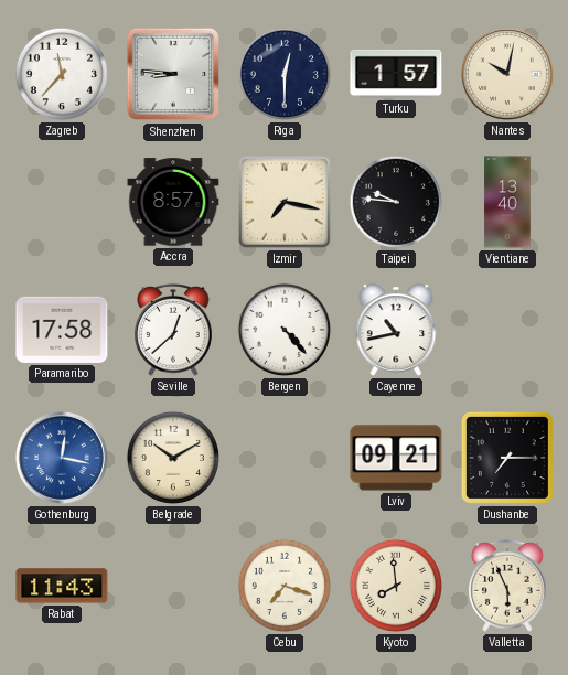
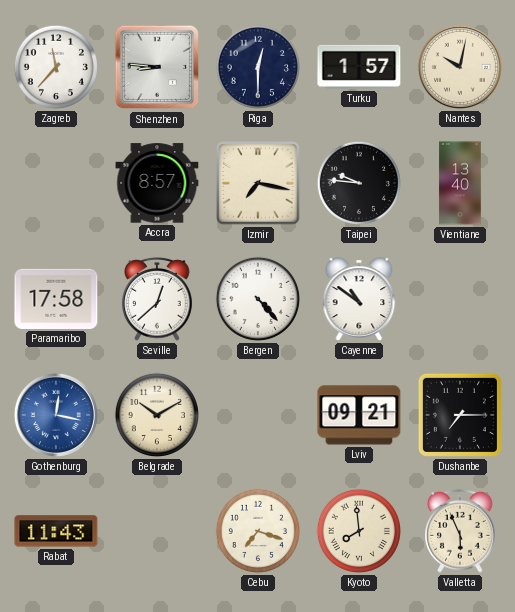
Cayenne: 10:43 -> 10:51 (359, 299)
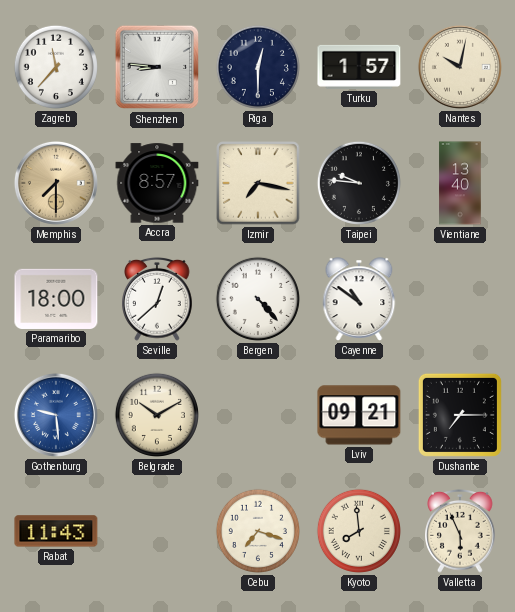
Memphis: none -> 7:30 (56, 183)
Paramaribo: 17:58 -> 18:00 (56, 299)
Gothenburg: 12:17 -> 9:29 (56, 415)
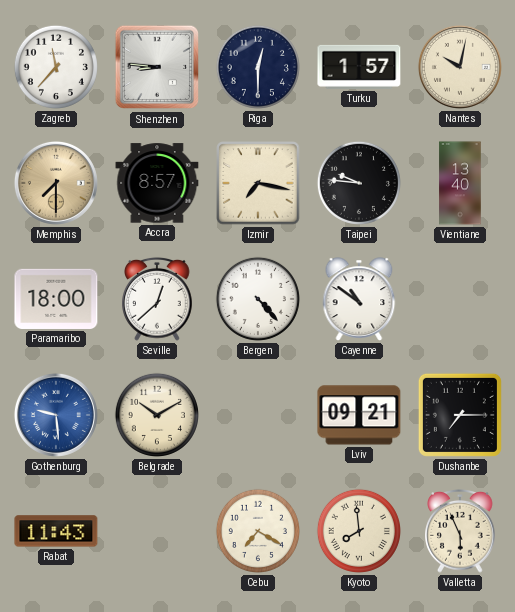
Cebu: 7:18 -> 7:20 (258, 531)
